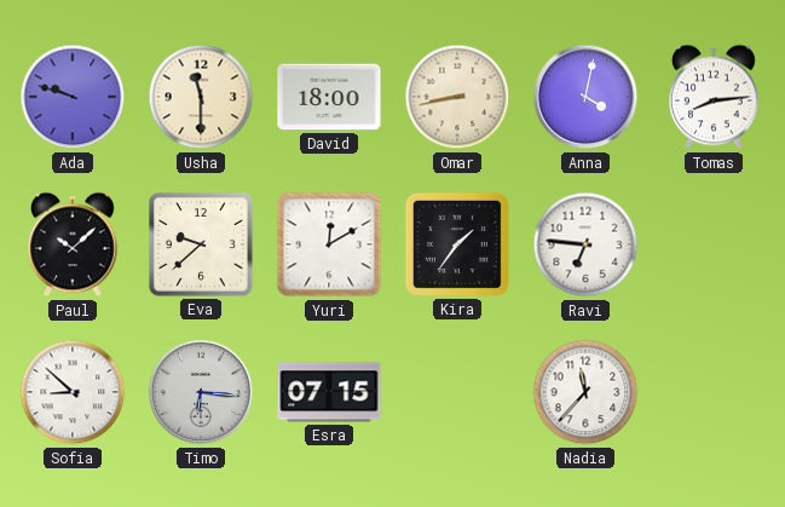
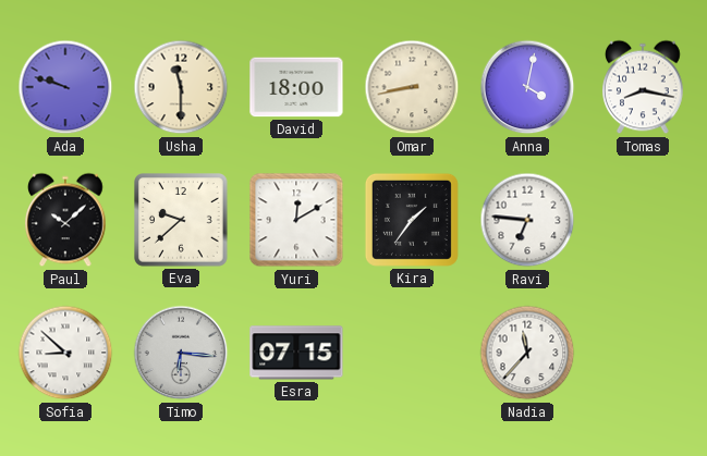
Tomas: 8:14 -> 8:17 (644, 87)
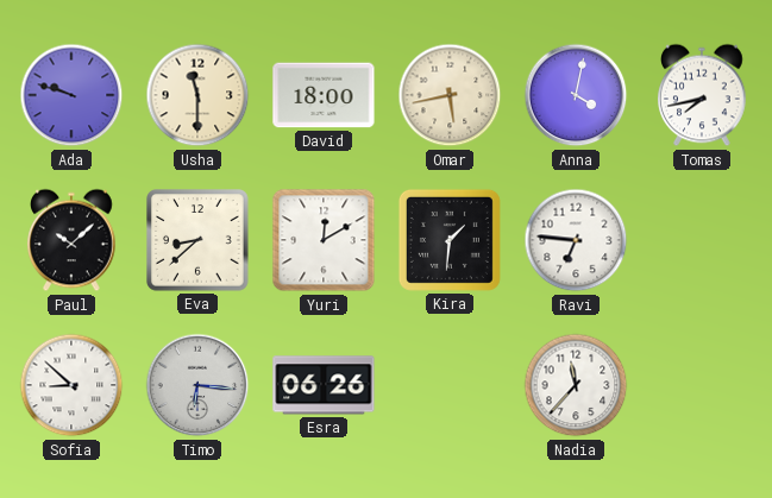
Omar: 8:43 -> 5:43 (450, 95)
Tomas: 8:17 -> 7:43 (703, 95)
Eva: 9:38 -> 8:38 (197, 240)
Kira: 1:36 -> 1:31 (450, 240)
Esra: 07:15 -> 06:26 (324, 385)
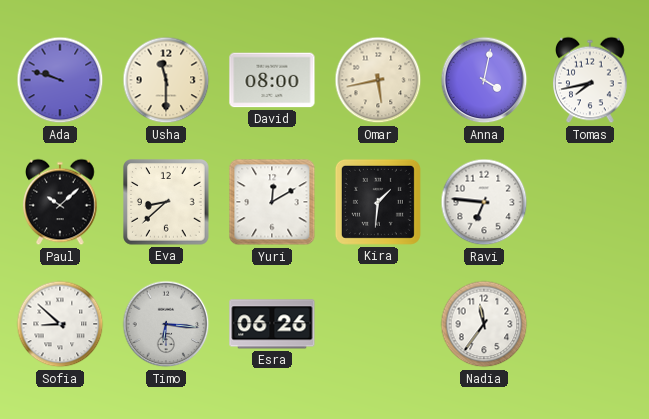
David: 18:00 -> 08:00 (272, 80)
Nadia: 11:37 -> 11:36 (484, 324)
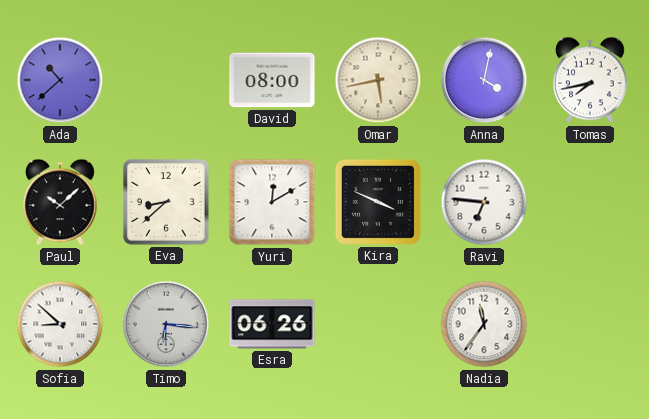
Ada: 9:48 -> 10:38 (60, 80)
Usha: 11:30 -> none (166, 80)
Kira: 1:31 -> 3:49 (378, 202)
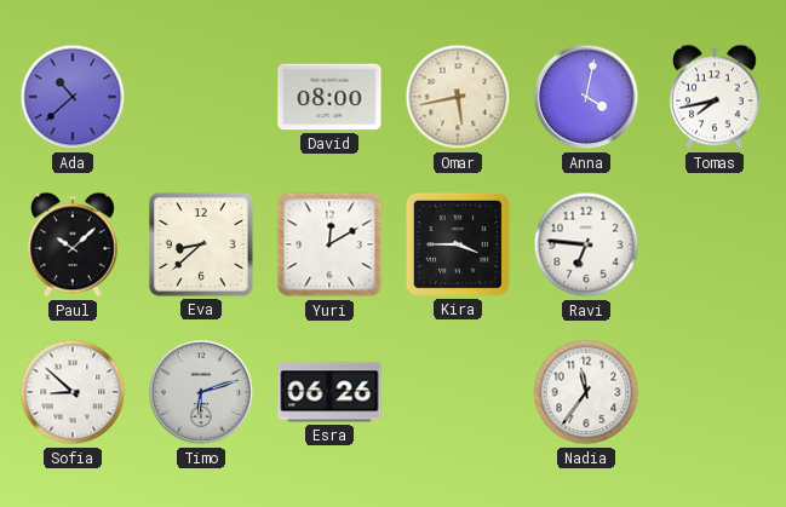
Kira: 3:49 -> 3:45 (458, 244)
Timo: 6:16 -> 6:12 (201, 392)
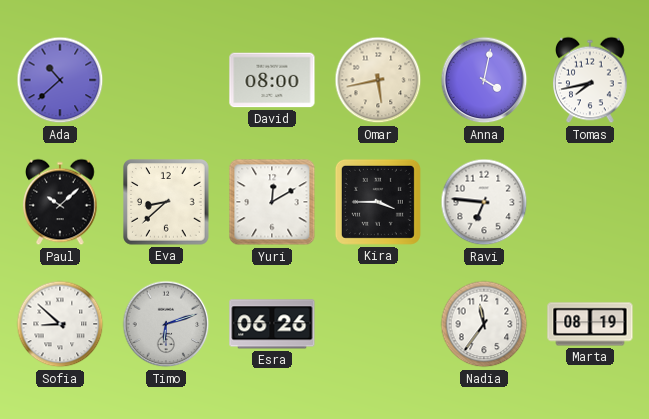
Marta: none -> 08:19 (590, 324)
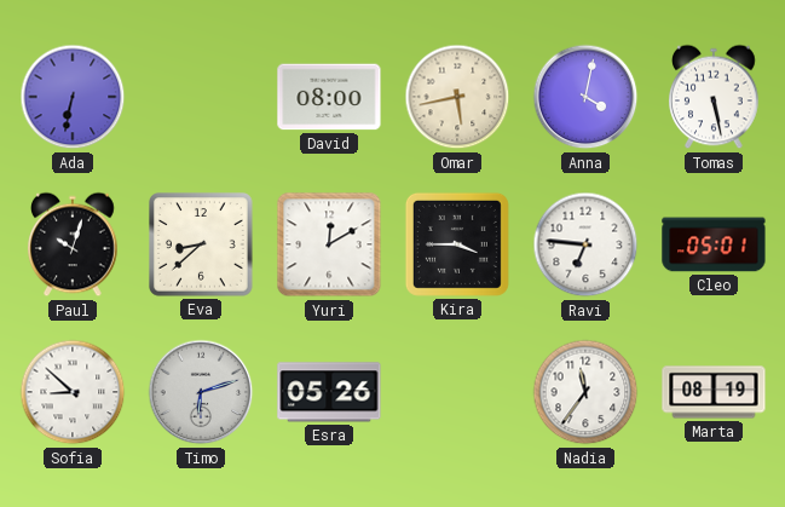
Ada: 10:38 -> 6:32 (73, 97)
Tomas: 7:43 -> 5:28 (715, 97)
Paul: 10:08 -> 10:03 (74, 244)
Cleo: none -> 05:01 (714, 244)
Esra: 06:26 -> 05:26 (329, 392)
